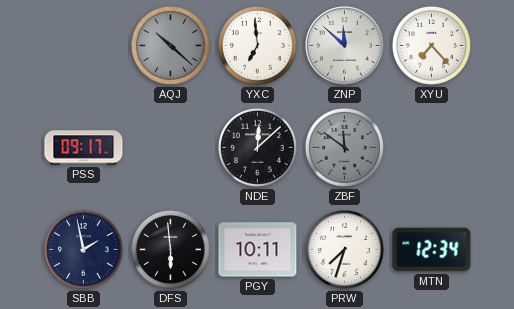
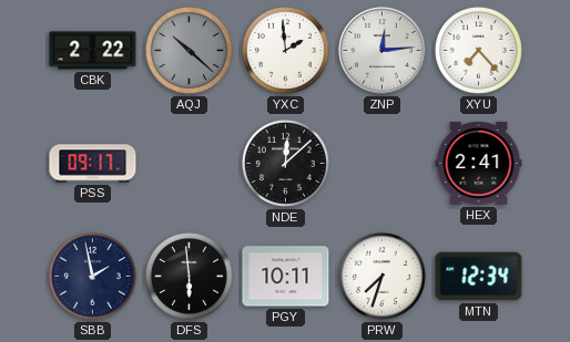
CBK: none -> 2:22 (93, 51)
YXC: 6:59 -> 1:59 (285, 50)
ZNP: 11:52 -> 12:14 (383, 51)
ZBF: 11:51 -> none (344, 147)
HEX: none -> 2:41 (479, 163)
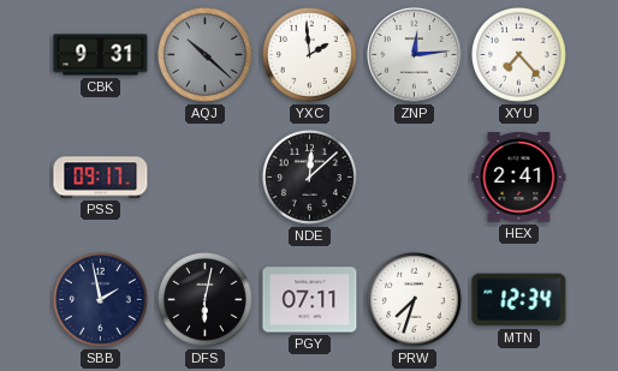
CBK: 2:22 -> 9:31 (101, 55)
DFS: 5:59 -> 6:02 (204, 299)
PGY: 10:11 -> 07:11 (310, 300)
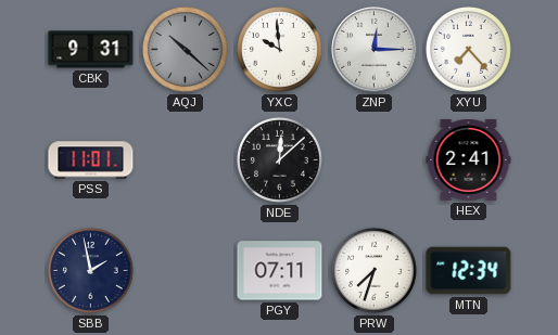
YXC: 1:59 -> 9:59 (279, 49)
ZNP: 12:14 -> 12:15 (375, 50)
PSS: 09:17 -> 11:01 (91, 160)
DFS: 6:02 -> none (204, 299)
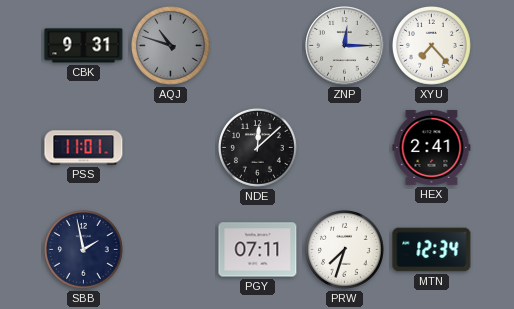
AQJ: 10:22 -> 10:48 (170, 45)
YXC: 9:59 -> none (279, 49)
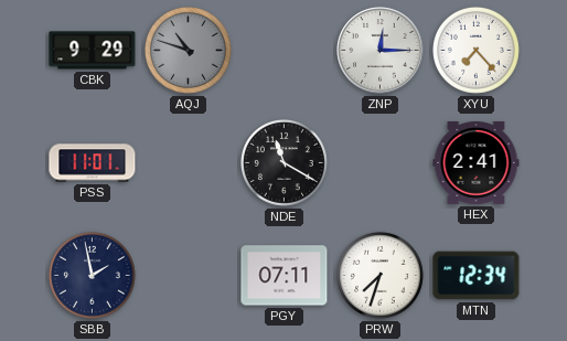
CBK: 9:31 -> 9:29 (93, 51)
NDE: 12:08 -> 11:20 (283, 162)
